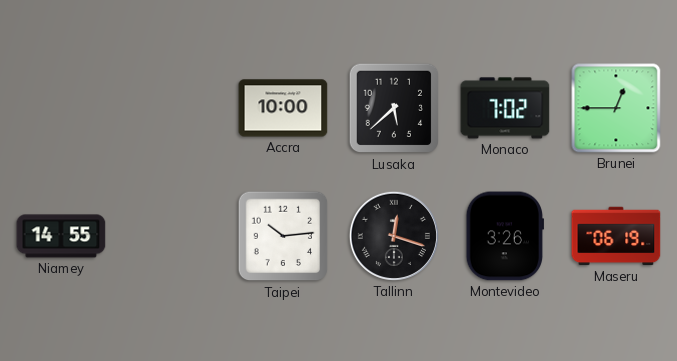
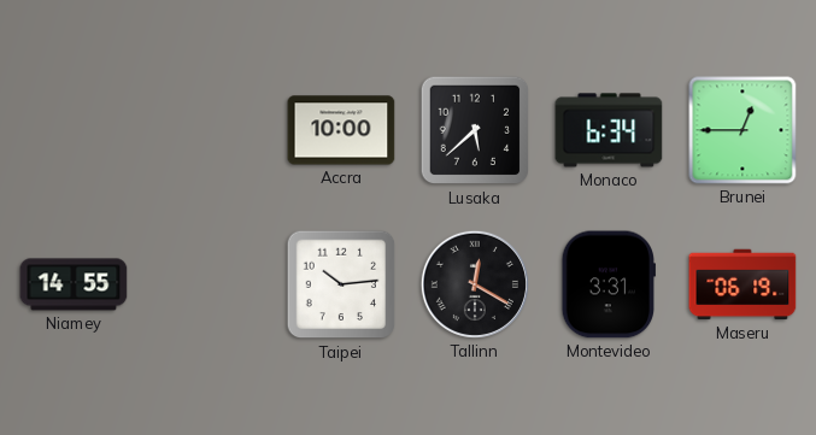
Monaco: 7:02 -> 6:34 (609, 130)
Tallinn: 12:18 -> 12:20 (475, 284)
Montevideo: 3:26 -> 3:31 (607, 284)
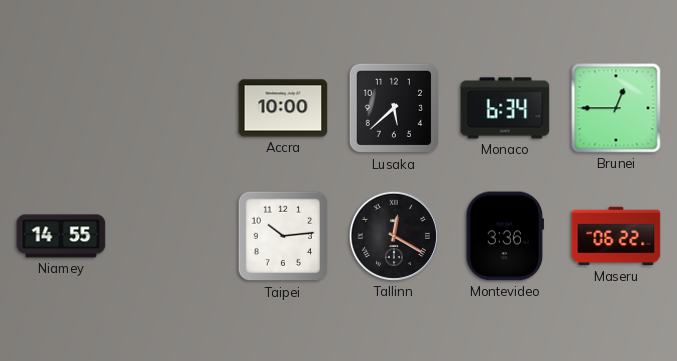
Montevideo: 3:31 -> 3:36 (504, 236)
Maseru: 06:19 -> 06:22 (616, 236)
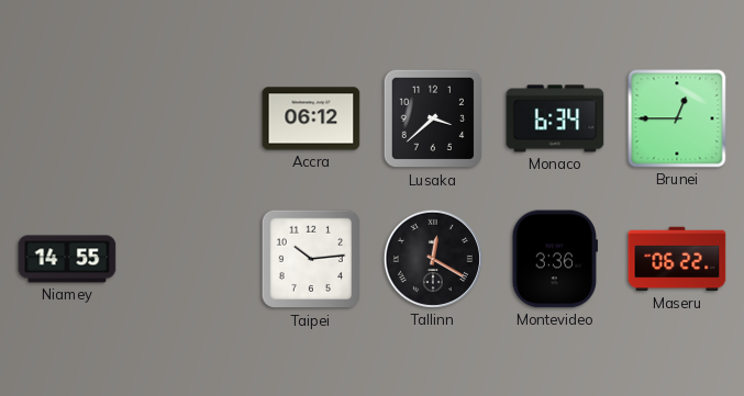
Accra: 10:00 -> 06:12 (311, 118)
Lusaka: 5:38 -> 3:38 (433, 118)
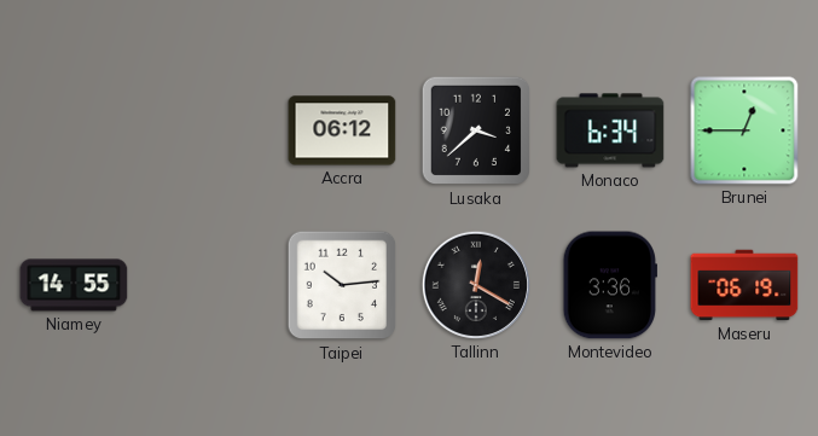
Maseru: 06:22 -> 06:19 (744, 285)
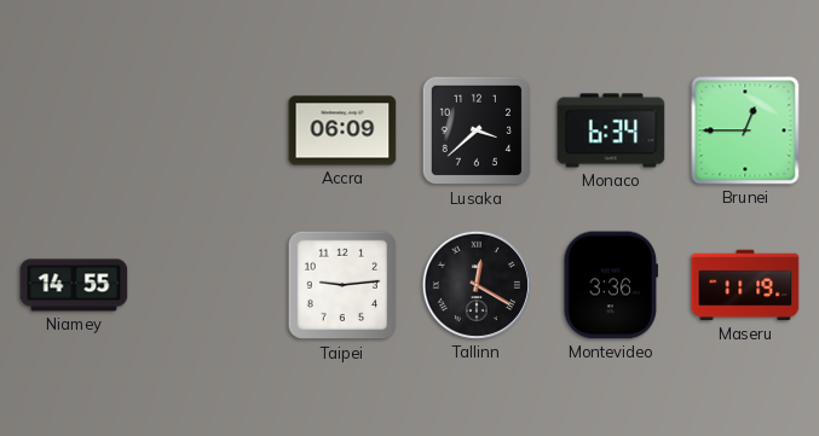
Accra: 06:12 -> 06:09 (342, 130)
Taipei: 10:14 -> 9:14 (342, 285)
Maseru: 06:19 -> 11:19 (745, 285)
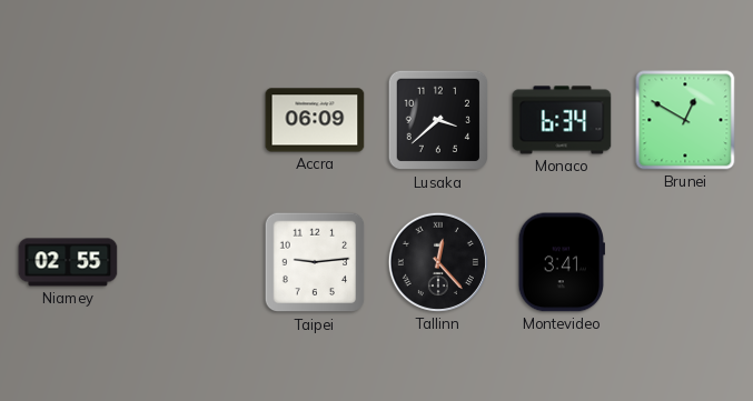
Brunei: 12:45 -> 12:50 (685, 120)
Niamey: 14:55 -> 02:55 (68, 262)
Tallinn: 12:20 -> 12:23 (438, 262)
Montevideo: 3:36 -> 3:41 (561, 262)
Maseru: 11:19 -> none (745, 285)
